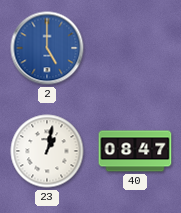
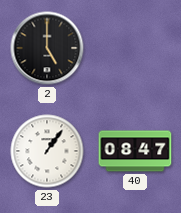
2 dial: blue -> black (47, 48)
23: 1:02 -> 1:06 (47, 151)
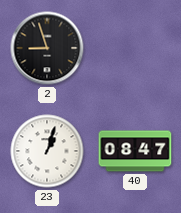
2: 5:00 -> 8:57 (47, 48)
23: 1:06 -> 1:03 (47, 151)
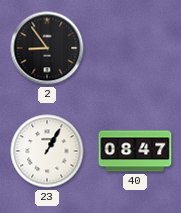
2: 8:57 -> 8:54 (47, 48)
23: 1:03 -> 1:05 (47, 151)
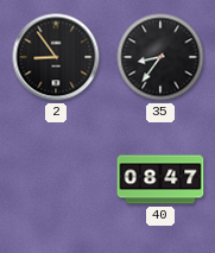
35: none -> 8:36 (160, 57)
23: 1:05 -> none (47, 151)
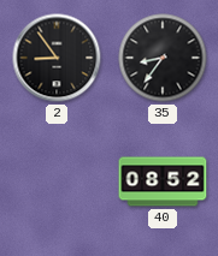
40: 08:47 -> 08:52 (163, 181)
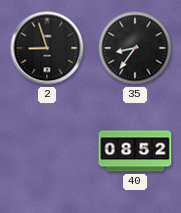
2: 8:54 -> 8:57 (47, 48)
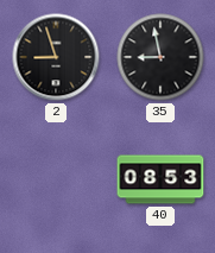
35: 8:36 -> 8:58 (160, 57)
40: 08:52 -> 08:53 (160, 179)
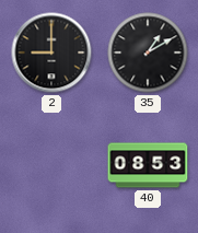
2: 8:57 -> 9:00 (51, 53)
35: 8:58 -> 1:10 (148, 53)
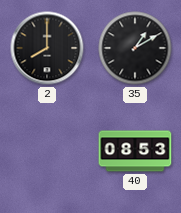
2: 9:00 -> 8:00 (47, 48)
